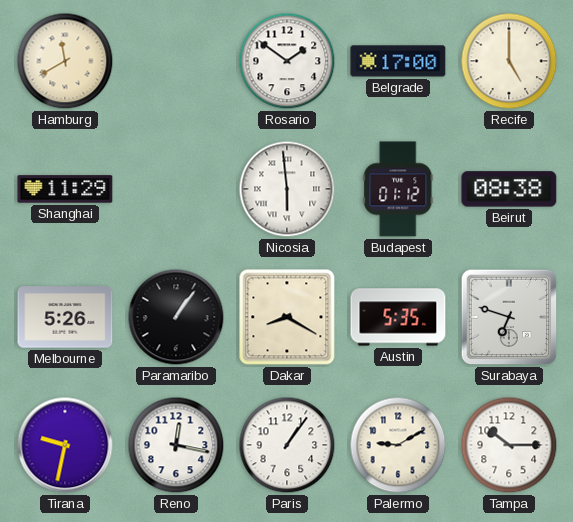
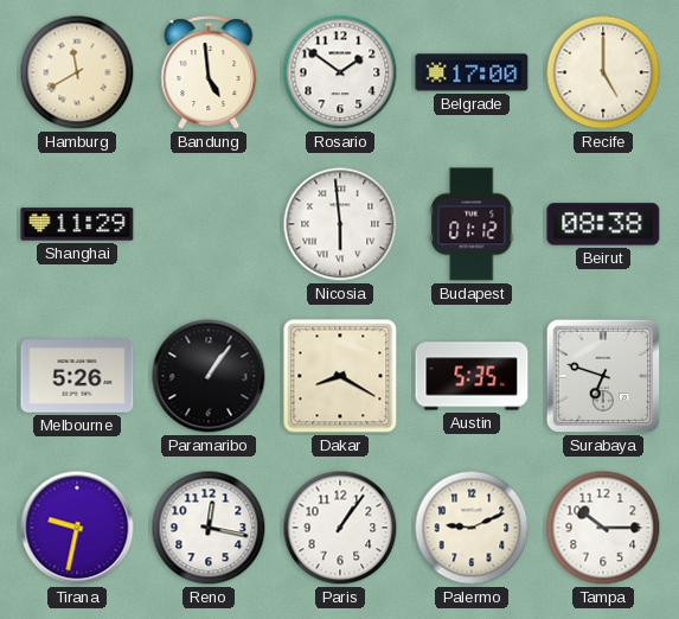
Bandung: none -> 4:59 (209, 72)
Palermo: 9:10 -> 9:11 (472, 528)
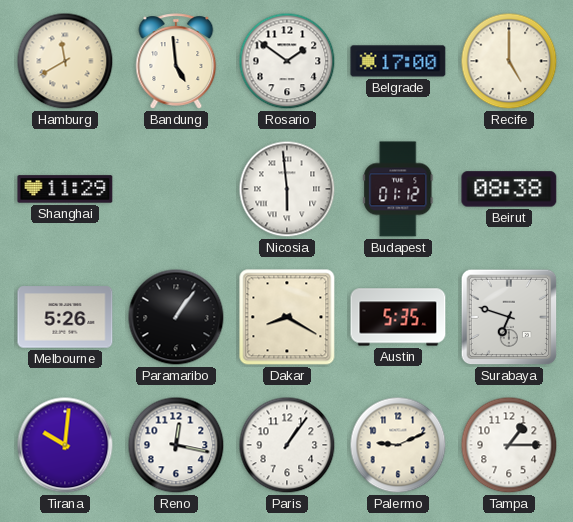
Tirana: 9:32 -> 10:01 (65, 445)
Tampa: 10:15 -> 1:15 (509, 445)
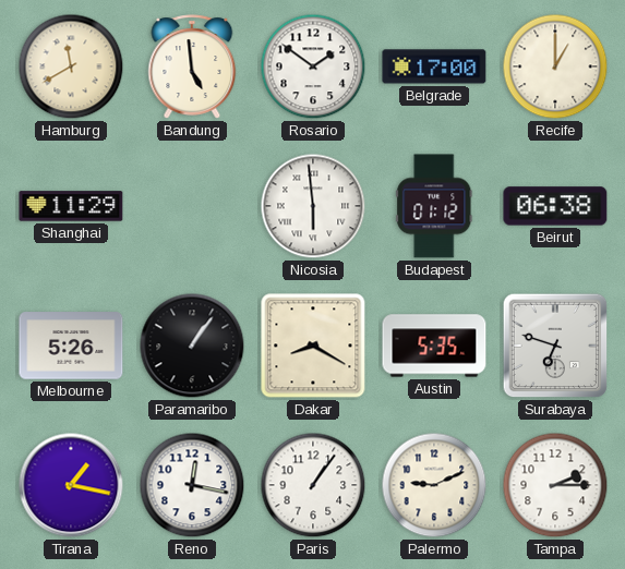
Recife: 5:00 -> 1:00 (555, 66)
Beirut: 08:38 -> 06:38 (555, 206)
Tirana: 10:01 -> 1:17 (71, 485)
Tampa: 1:15 -> 2:15 (555, 485)
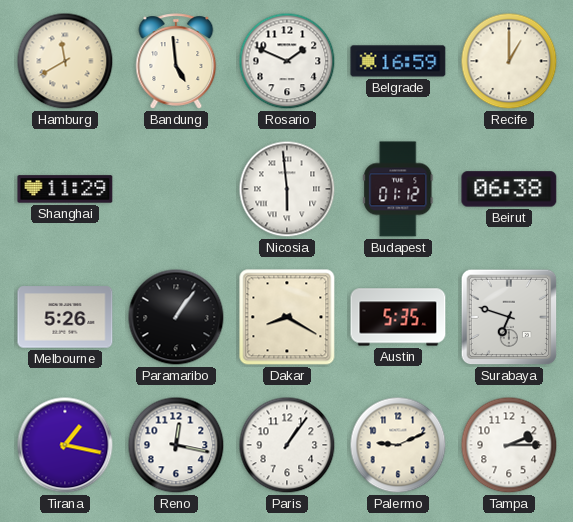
Rosario: 1:51 -> 1:49 (287, 61)
Belgrade: 17:00 -> 16:59 (398, 61)
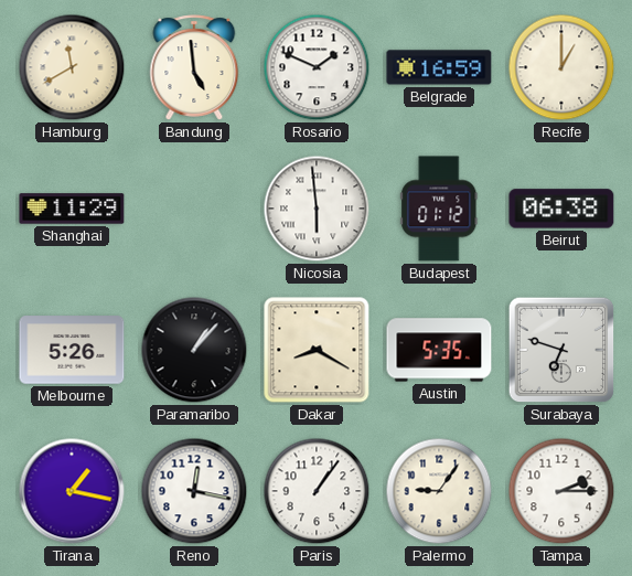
Paramaribo: 1:06 -> 1:07 (194, 350)
Palermo: 9:11 -> 9:06 (439, 491)
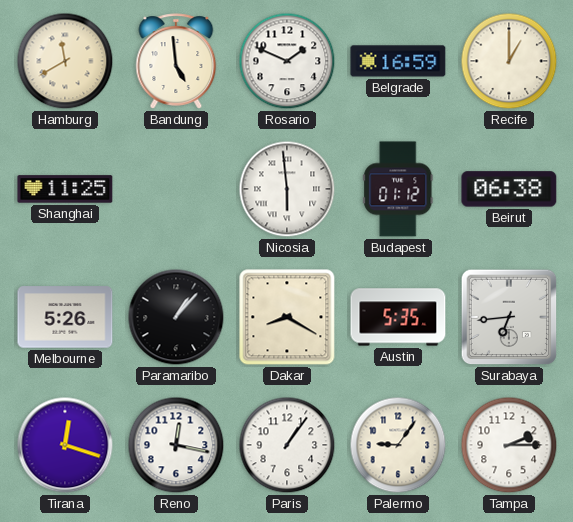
Shanghai: 11:29 -> 11:25 (65, 189)
Surabaya: 6:48 -> 6:44 (509, 317)
Tirana: 1:17 -> 12:18 (65, 445)
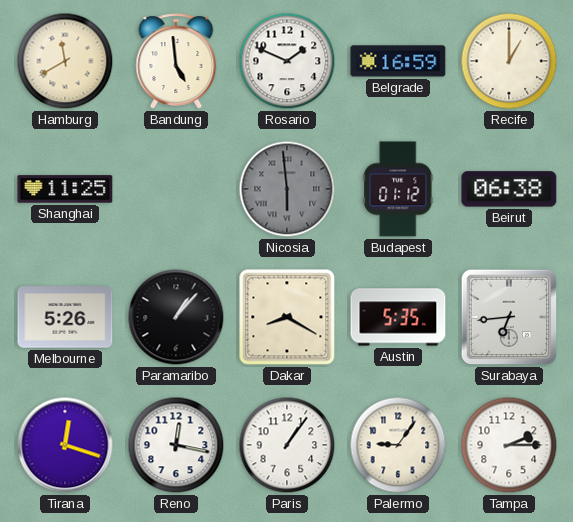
Nicosia dial: white -> grey (287, 189)
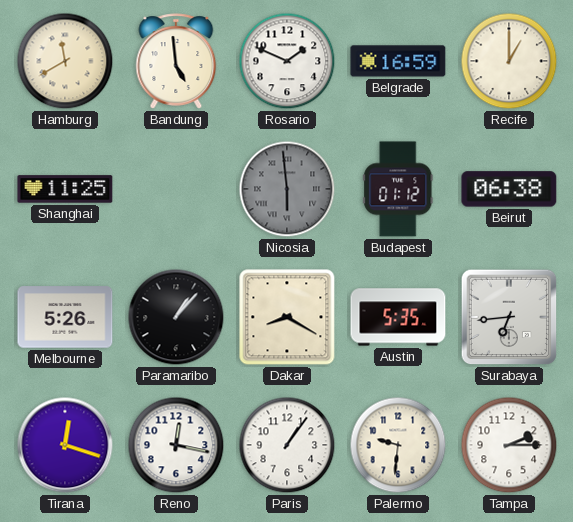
Palermo: 9:06 -> 9:31 (398, 445)
